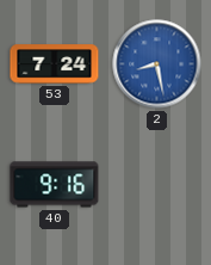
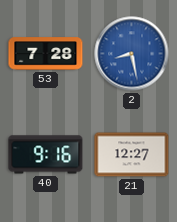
53: 7:24 -> 7:28 (46, 54)
21: none -> 12:27 (132, 155)
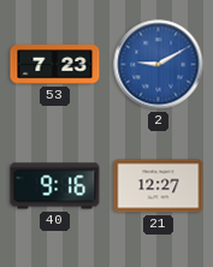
53: 7:28 -> 7:23 (55, 65)
2: 8:28 -> 9:10 (159, 65)
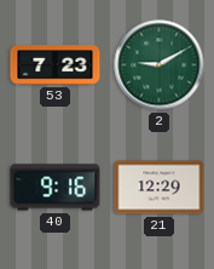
2 dial: blue -> green (160, 65)
21: 12:27 -> 12:29 (160, 188)
